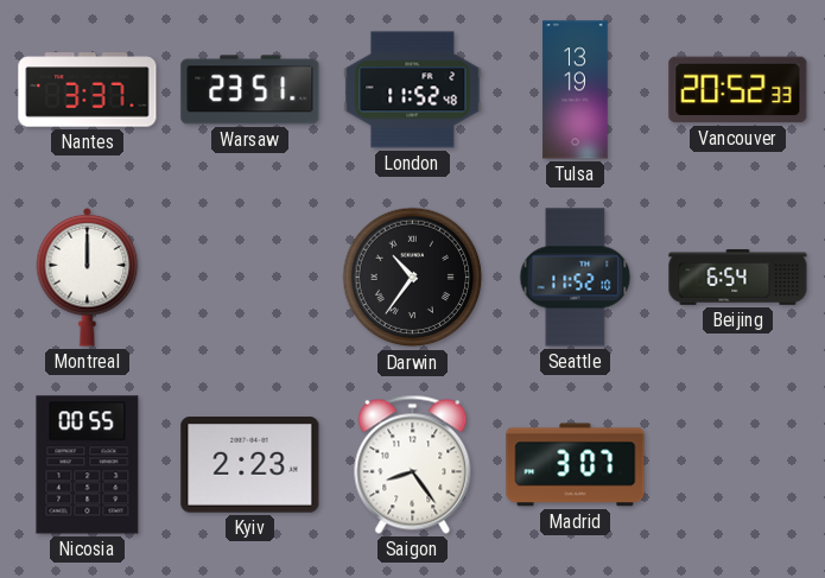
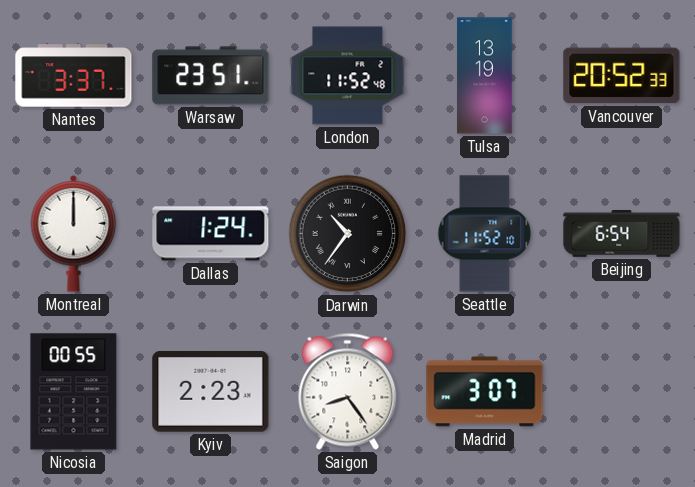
Dallas: none -> 1:24 (211, 234)
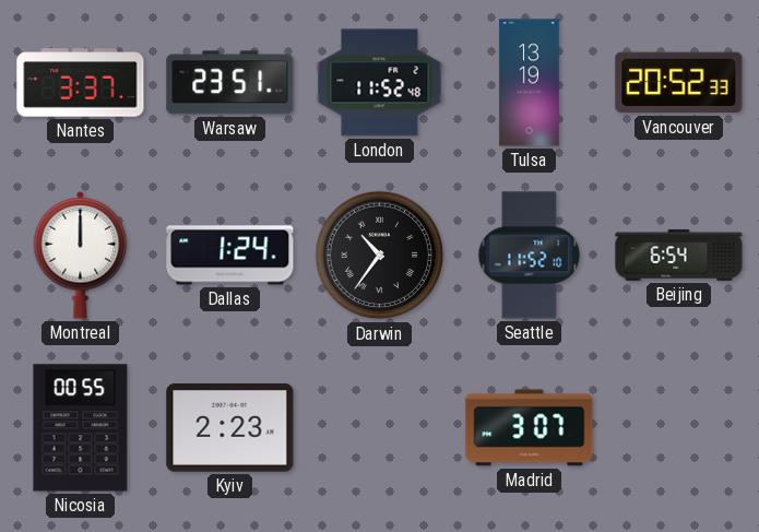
Saigon: 8:24 -> none (348, 391)
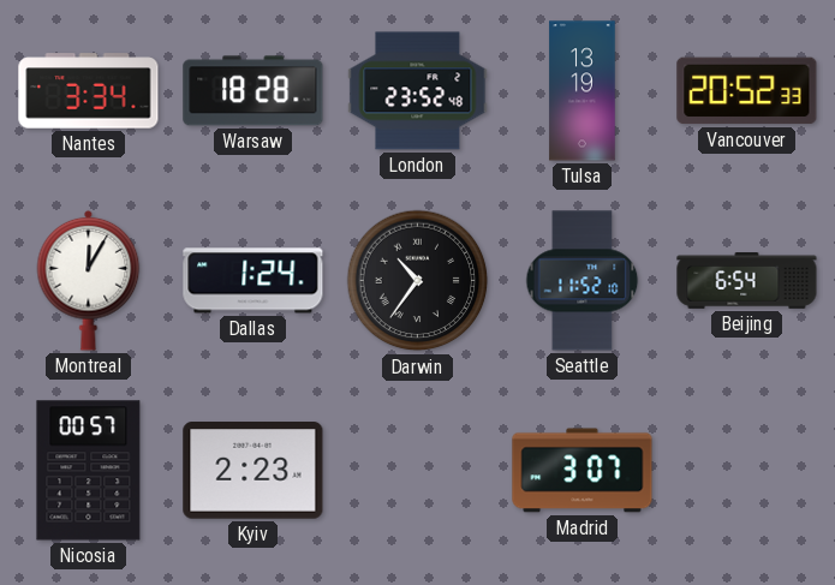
Nantes: 3:37 -> 3:34 (89, 91)
Warsaw: 23:51 -> 18:28 (254, 91)
London: 11:52 -> 23:52 (418, 91)
Montreal: 12:00 -> 12:05 (89, 280)
Nicosia: 00:55 -> 00:57 (89, 471)
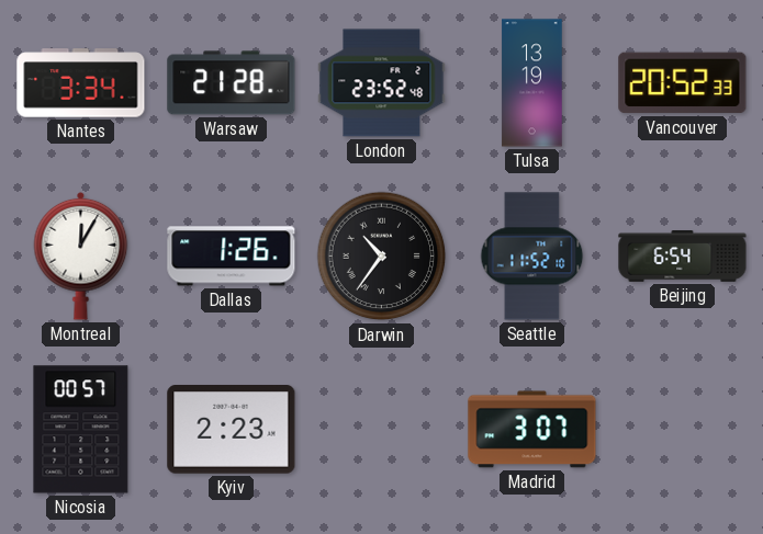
Warsaw: 18:28 -> 21:28 (232, 83)
Dallas: 1:24 -> 1:26 (232, 257)
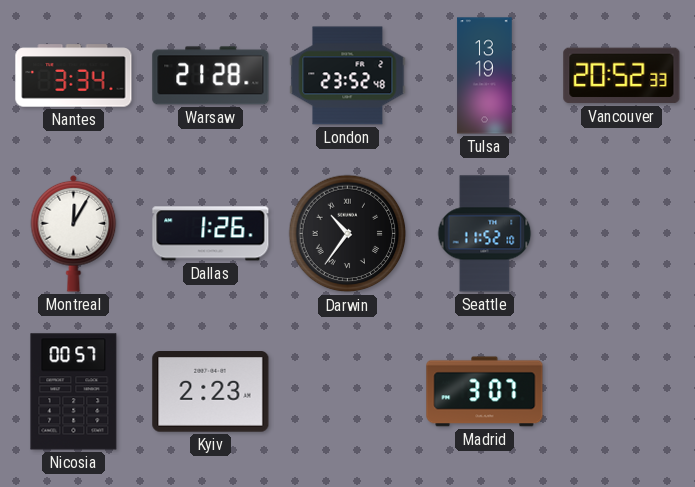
Beijing: 6:54 -> none (683, 257)
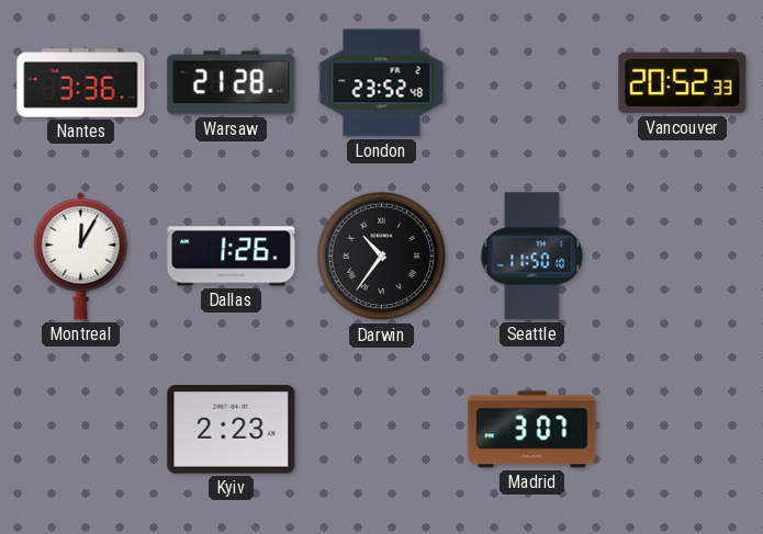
Nantes: 3:34 -> 3:36 (81, 83)
Tulsa: 13:19 -> none (485, 76)
Seattle: 11:52 -> 11:50 (532, 257)
Nicosia: 00:57 -> none (74, 392)
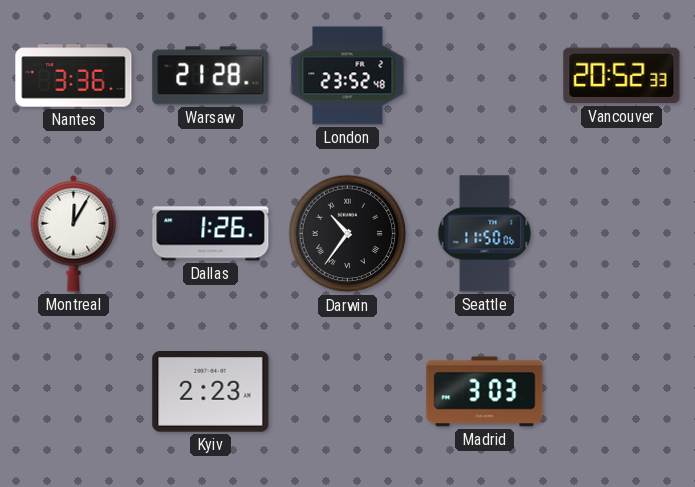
Seattle: 11:50:10 -> 11:50:06 (485, 234)
Madrid: 3:07 -> 3:03 (485, 392)
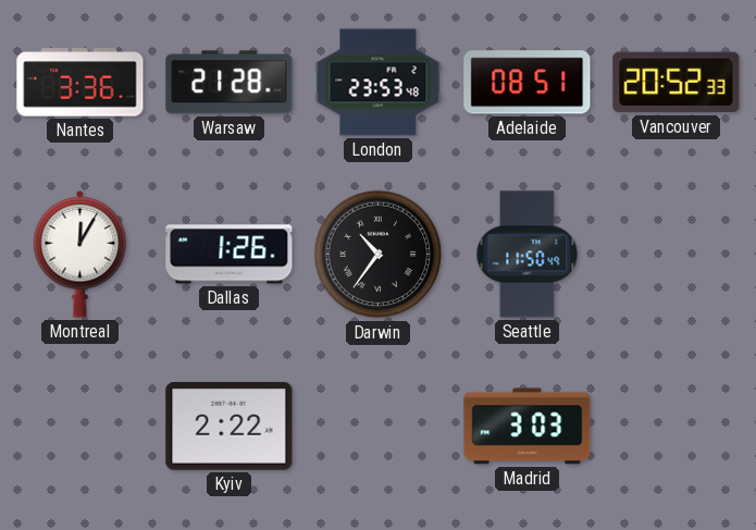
London: 23:52 -> 23:53 (379, 83)
Adelaide: none -> 08:51 (528, 83)
Seattle: 11:50:06 -> 11:50:49 (528, 255)
Kyiv: 2:23 -> 2:22 (230, 427)
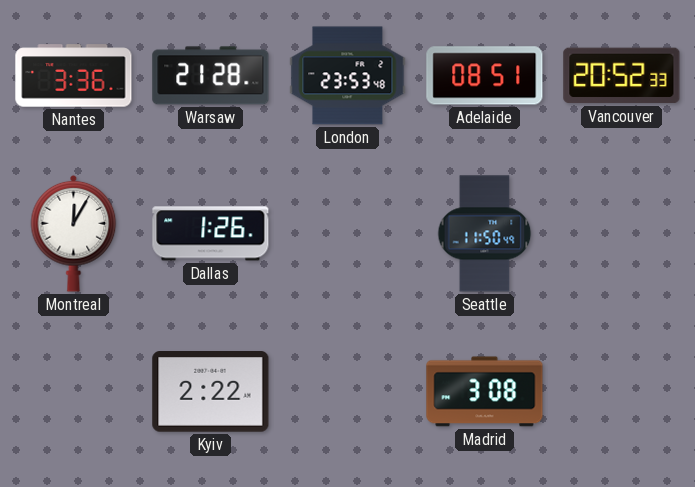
Darwin: 10:36 -> none (379, 255)
Madrid: 3:03 -> 3:08 (485, 392)
